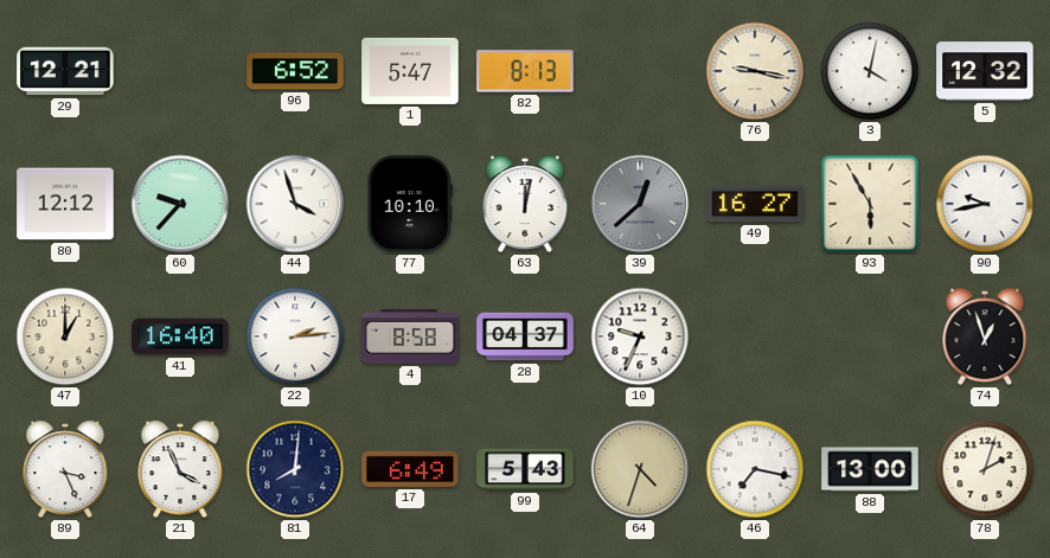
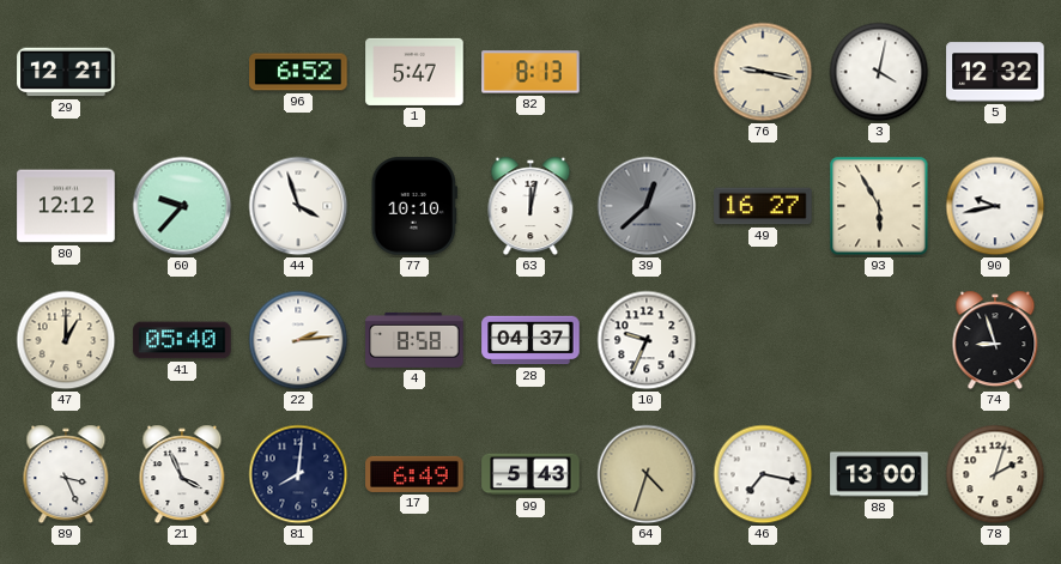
41: 16:40 -> 05:40 (182, 340)
74: 12:57 -> 8:57 (995, 340)
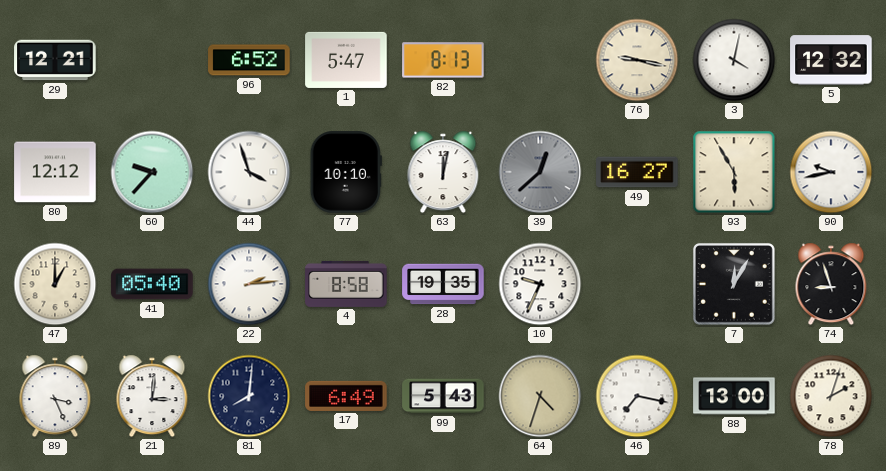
28: 04:37 -> 19:35 (443, 284)
7: none -> 12:05 (734, 284)
21: 3:56 -> 3:01 (152, 396)
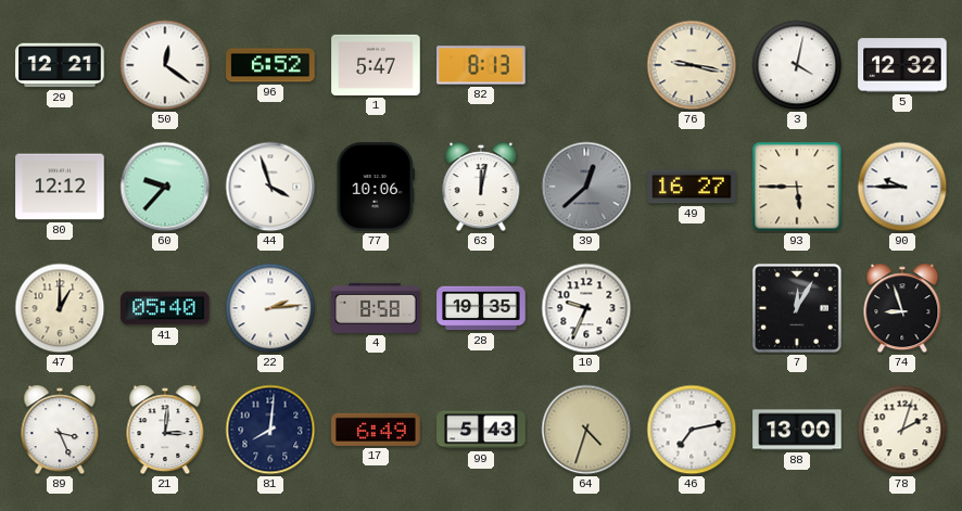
50: none -> 12:21 (165, 65)
77: 10:10 -> 10:06 (376, 187)
93: 5:55 -> 5:45 (797, 187)
90: 9:43 -> 9:45 (902, 187)
46: 7:17 -> 7:13 (692, 430)
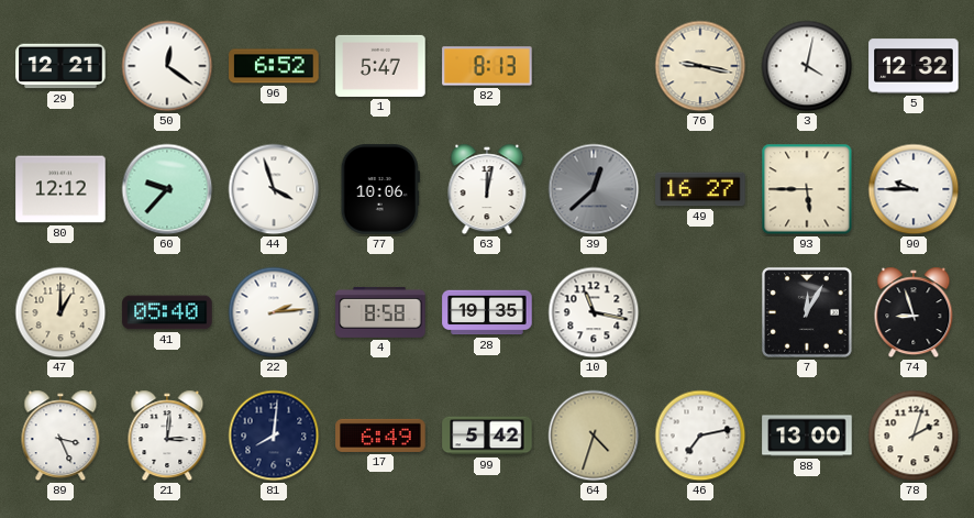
10: 9:34 -> 11:17 (594, 312)
99: 5:43 -> 5:42 (487, 436)
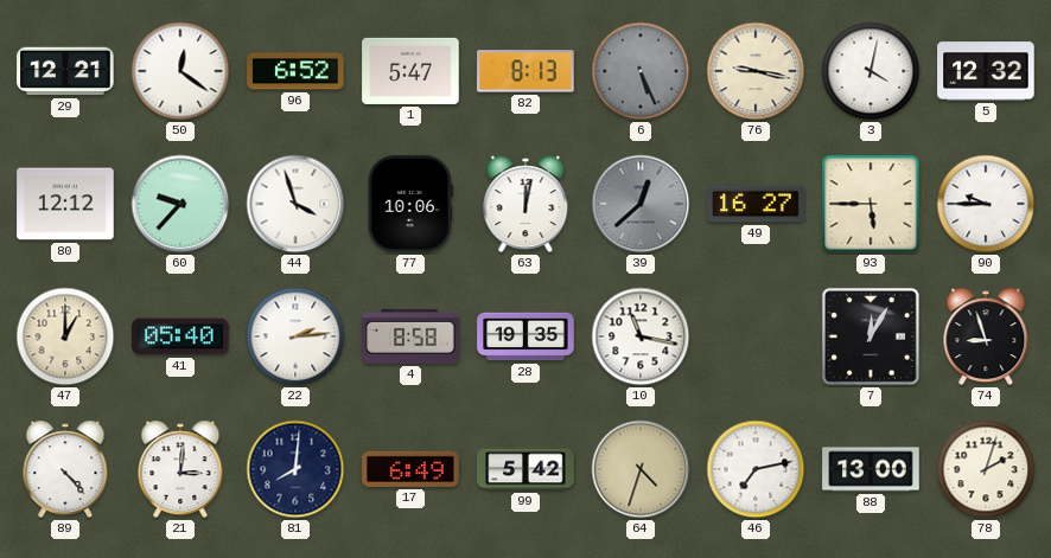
6: none -> 5:26 (641, 71)
89: 3:26 -> 4:23 (65, 469)
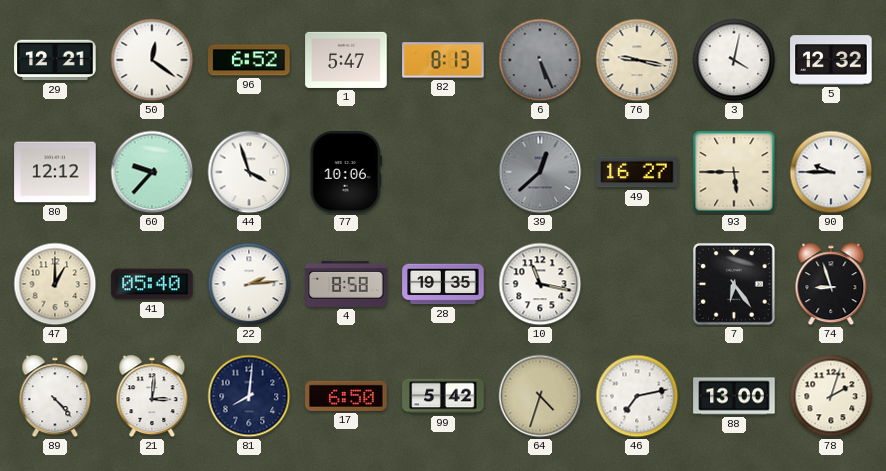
63: 12:02 -> none (525, 204)
7: 12:05 -> 6:24 (734, 284)
17: 6:49 -> 6:50 (346, 396)
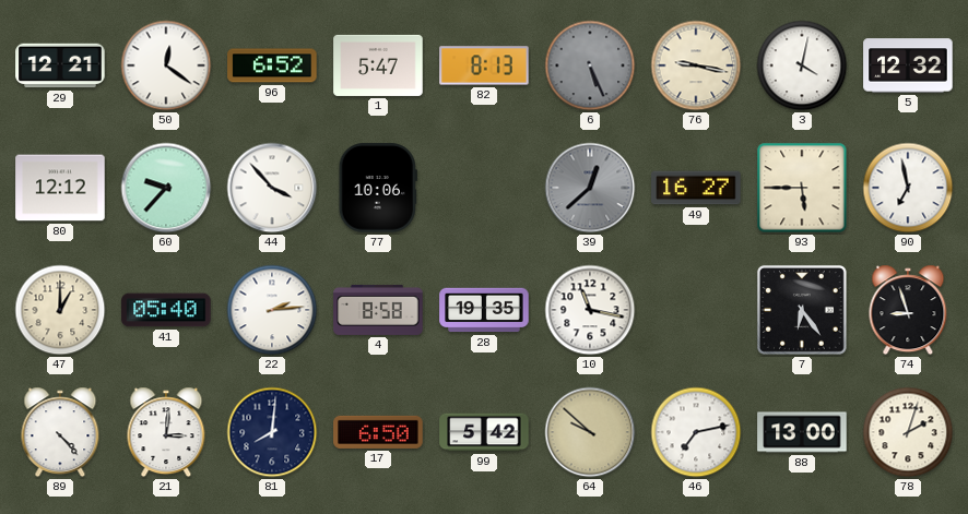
44: 3:57 -> 3:53 (272, 188)
90: 9:45 -> 6:58 (908, 188)
64: 4:33 -> 9:52 (590, 432)
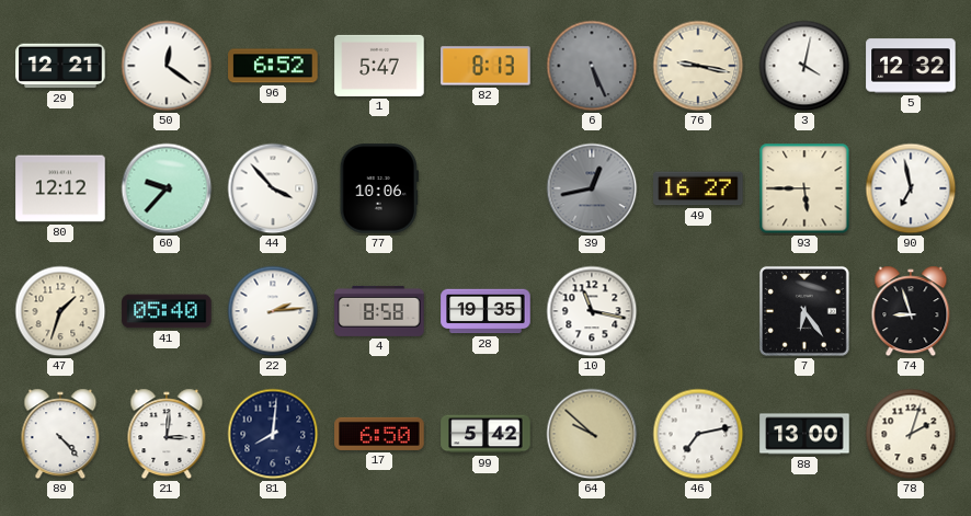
39: 12:38 -> 12:43 (592, 188)
47: 1:00 -> 1:33 (60, 311)
